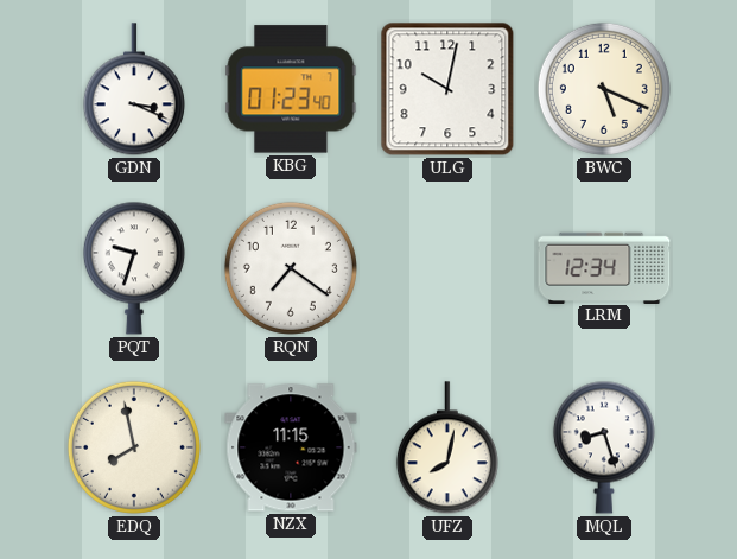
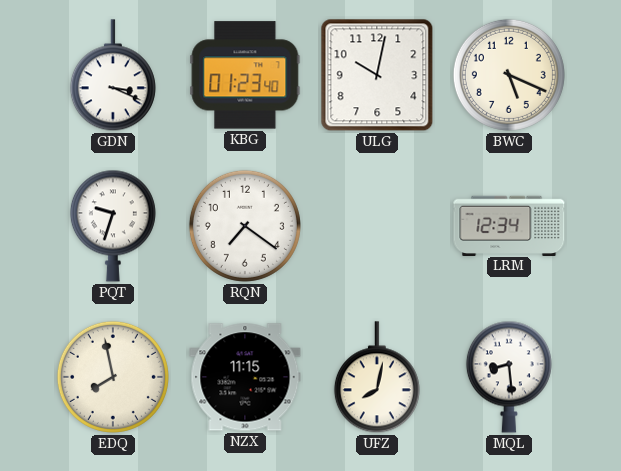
MQL: 8:27 -> 8:29 (509, 377)
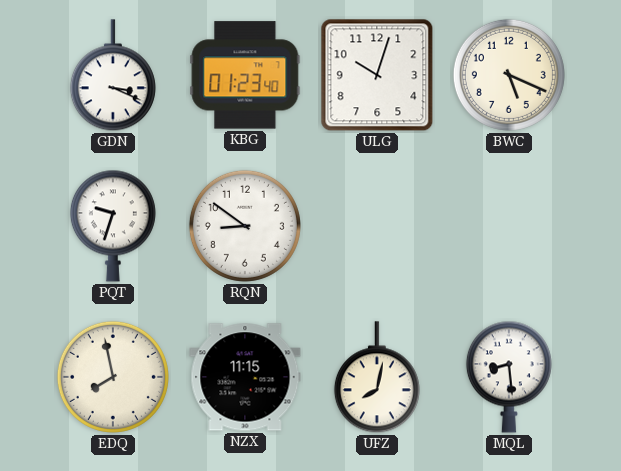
ULG: 10:02 -> 10:03 (377, 75)
RQN: 7:21 -> 8:51 (245, 226)
LRM: 12:34 -> none (509, 225)
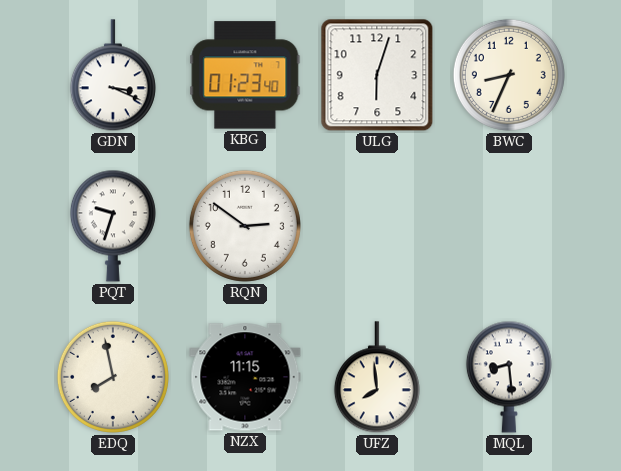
ULG: 10:03 -> 6:03 (377, 75)
BWC: 5:19 -> 8:34 (509, 75)
RQN: 8:51 -> 2:51 (245, 226)
UFZ: 8:02 -> 7:59 (377, 378)
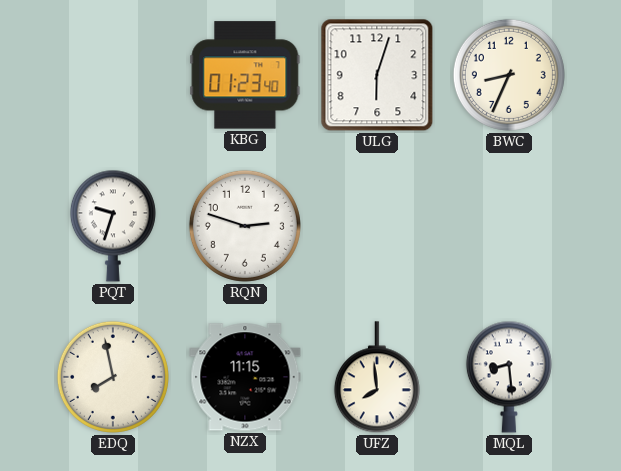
GDN: 3:19 -> none (113, 76)
RQN: 2:51 -> 2:48 (245, 226)
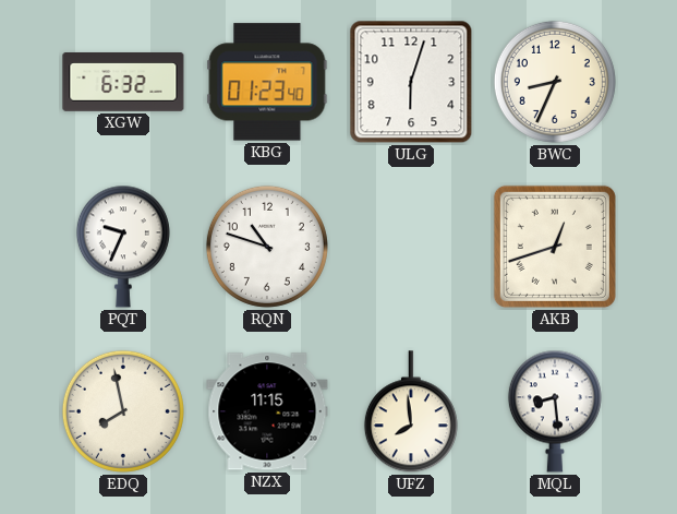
XGW: none -> 6:32 (123, 83)
PQT: 9:33 -> 9:34 (123, 247)
RQN: 2:48 -> 10:48 (267, 247)
AKB: none -> 12:42 (555, 247)
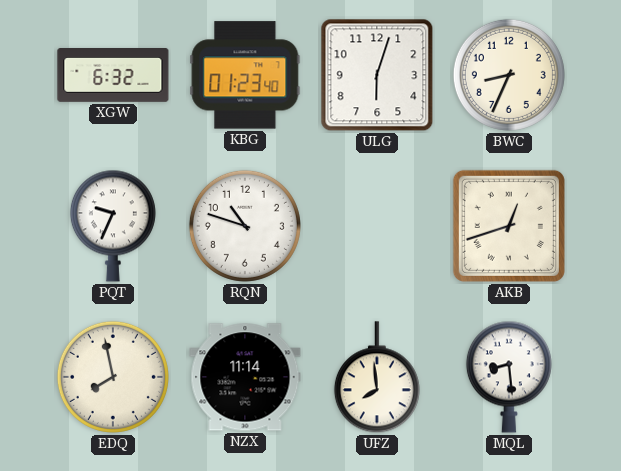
NZX: 11:15 -> 11:14 (245, 377)
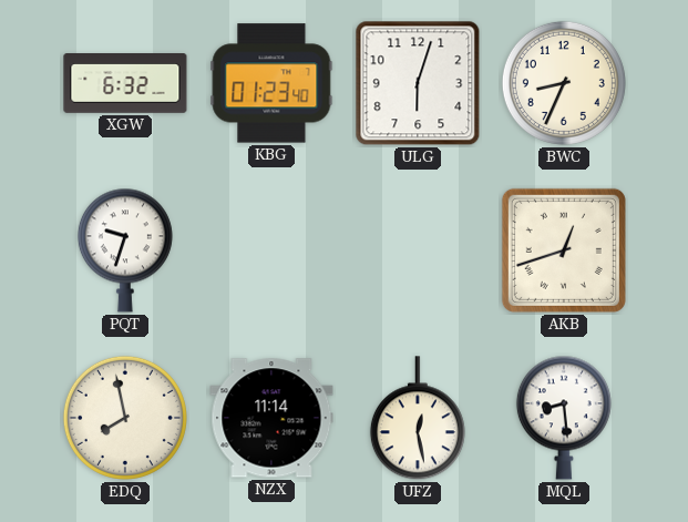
PQT: 9:34 -> 9:33 (125, 250)
RQN: 10:48 -> none (245, 226)
UFZ: 7:59 -> 12:28 (418, 419)
